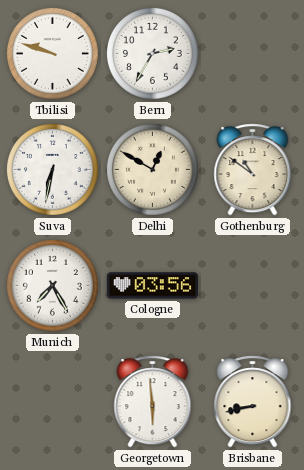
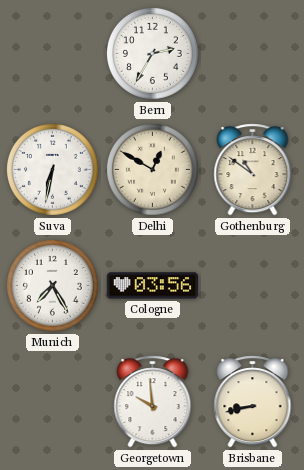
Tbilisi: 9:48 -> none (52, 53)
Georgetown: 5:59 -> 9:59 (153, 402)
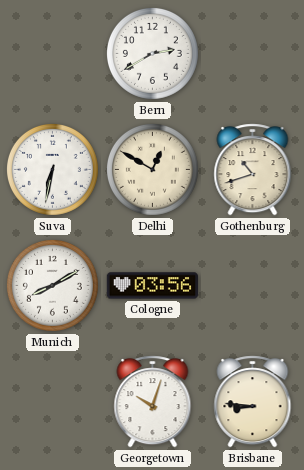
Bern: 2:35 -> 2:40 (152, 53)
Gothenburg: 10:51 -> 10:42 (253, 170)
Munich: 7:25 -> 8:10 (52, 285)
Georgetown: 9:59 -> 10:03 (153, 402)
Brisbane: 8:43 -> 8:46 (253, 402)
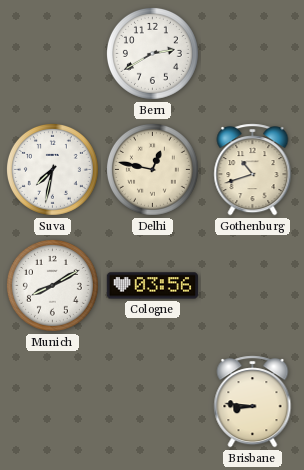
Suva: 6:32 -> 7:32 (52, 169)
Delhi: 12:50 -> 12:47 (152, 169)
Georgetown: 10:03 -> none (153, 402)
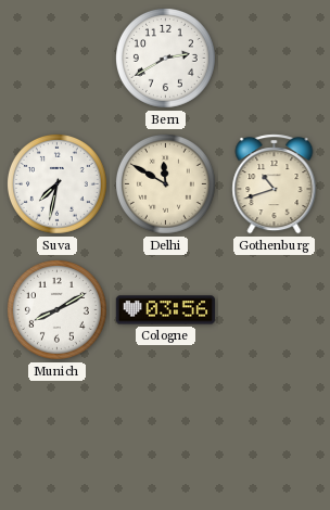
Delhi: 12:47 -> 11:50 (165, 183)
Brisbane: 8:46 -> none (253, 402)
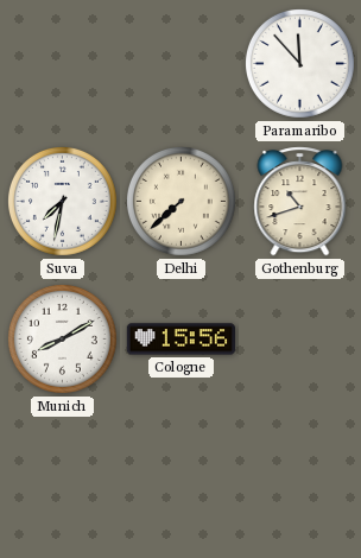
Bern: 2:40 -> none (165, 58)
Paramaribo: none -> 11:53 (299, 63)
Delhi: 11:50 -> 7:38 (180, 201)
Cologne: 03:56 -> 15:56 (182, 340)
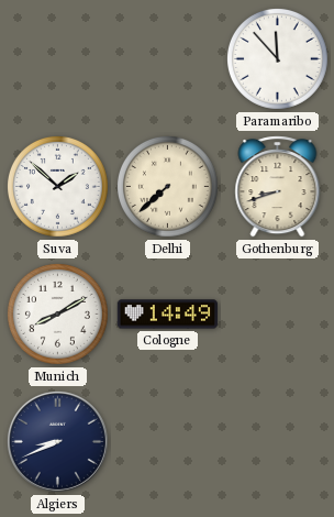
Suva: 7:32 -> 1:52 (57, 186)
Gothenburg: 10:42 -> 8:42 (278, 187)
Cologne: 15:56 -> 14:49 (168, 315)
Algiers: none -> 8:41 (57, 441)
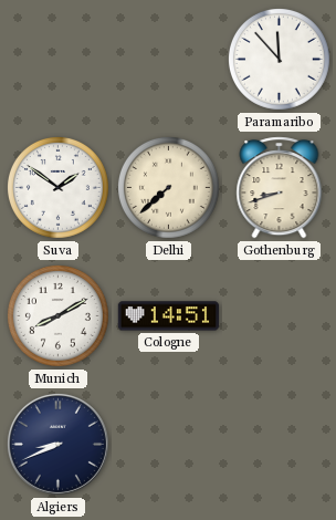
Suva: 1:52 -> 1:51 (57, 187)
Cologne: 14:49 -> 14:51 (169, 316)
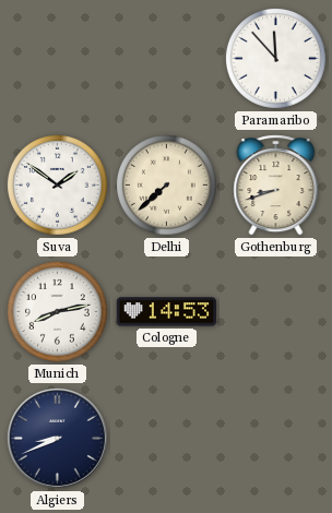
Munich: 8:10 -> 8:13 (57, 311)
Cologne: 14:51 -> 14:53 (167, 312)
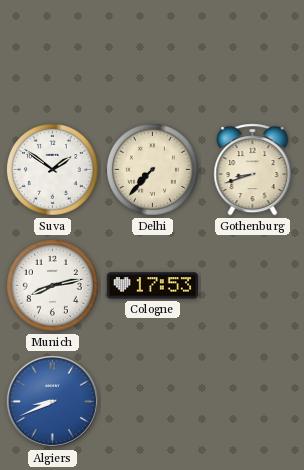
Paramaribo: 11:53 -> none (275, 58)
Delhi: 7:38 -> 7:37 (152, 169)
Cologne: 14:53 -> 17:53 (153, 286)
Algiers dial: navy -> blue (52, 401)
